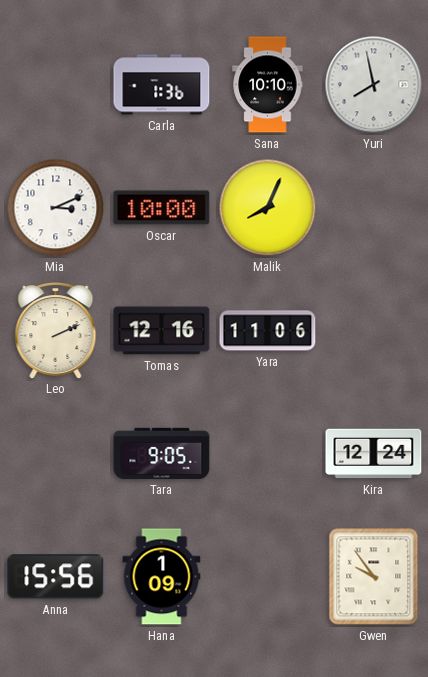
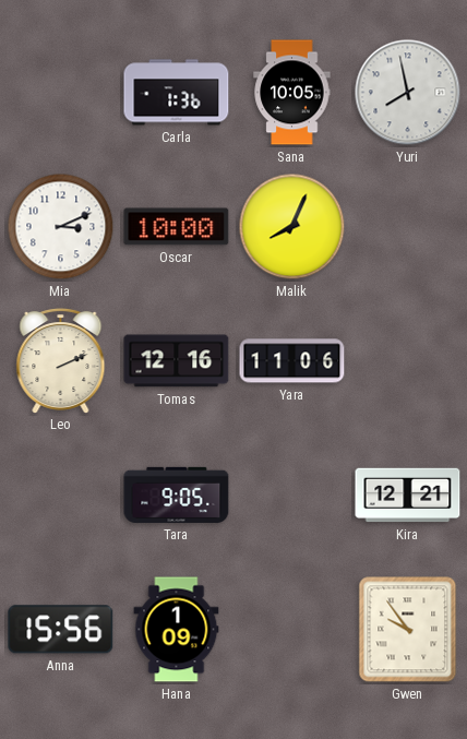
Sana: 10:10 -> 10:05 (292, 93)
Kira: 12:24 -> 12:21 (408, 496)
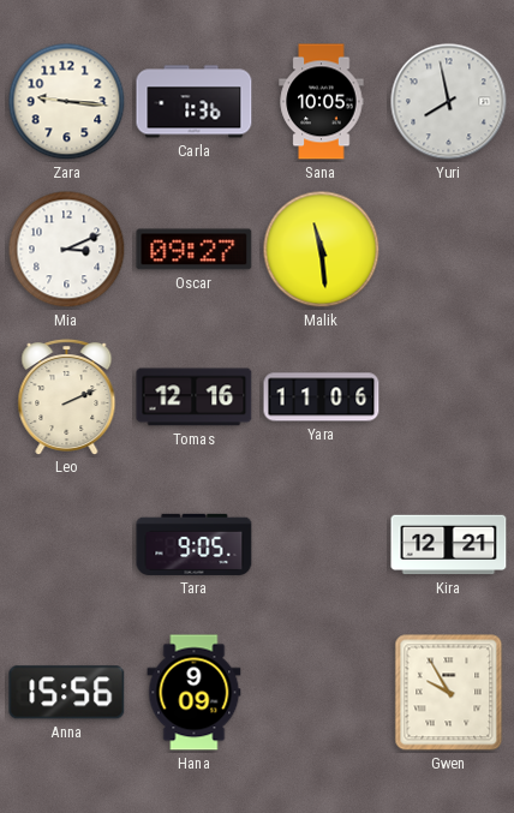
Zara: none -> 9:16 (67, 102)
Oscar: 10:00 -> 09:27 (195, 250)
Malik: 8:04 -> 11:29 (322, 250)
Hana: 1:09 -> 9:09 (195, 693)
Gwen: 9:54 -> 9:55 (449, 693)
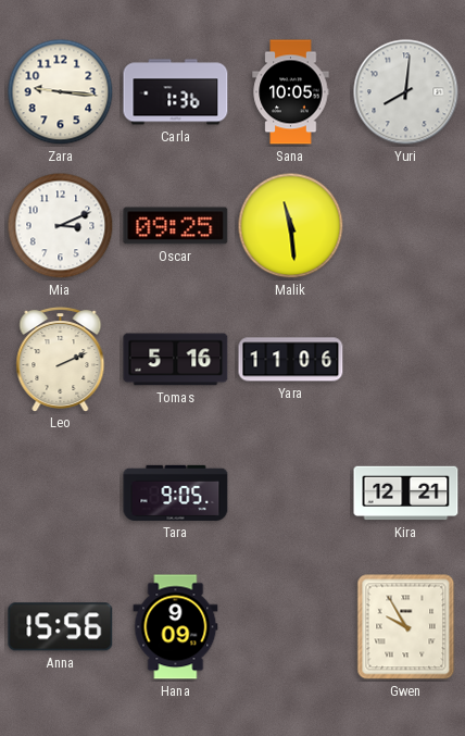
Yuri: 7:58 -> 8:01 (406, 92)
Oscar: 09:27 -> 09:25 (176, 226)
Tomas: 12:16 -> 5:16 (176, 360)
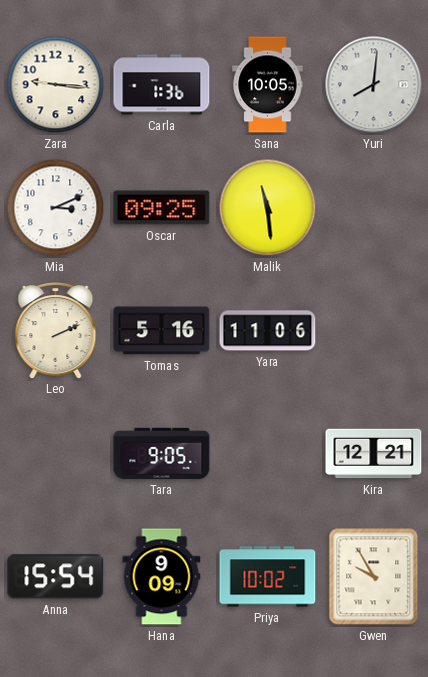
Anna: 15:56 -> 15:54 (56, 577)
Priya: none -> 10:02 (268, 577)
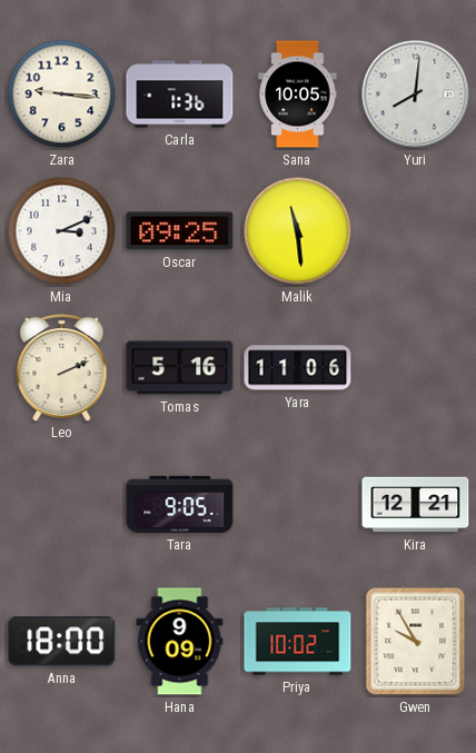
Anna: 15:54 -> 18:00 (62, 642)
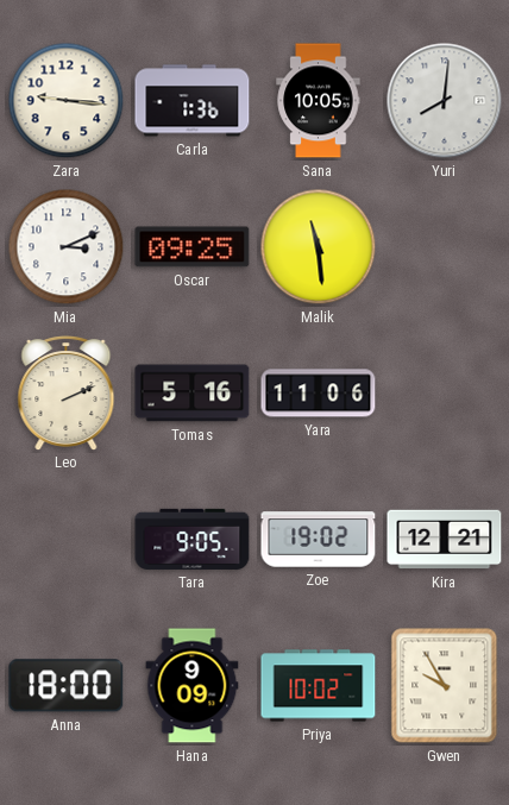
Zoe: none -> 19:02 (319, 540)
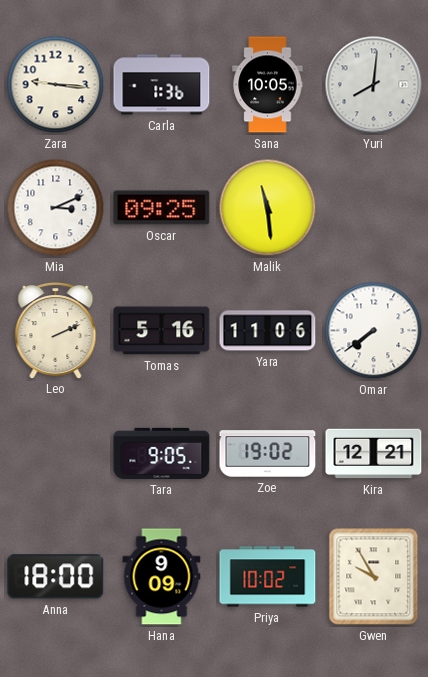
Omar: none -> 7:39 (374, 331)
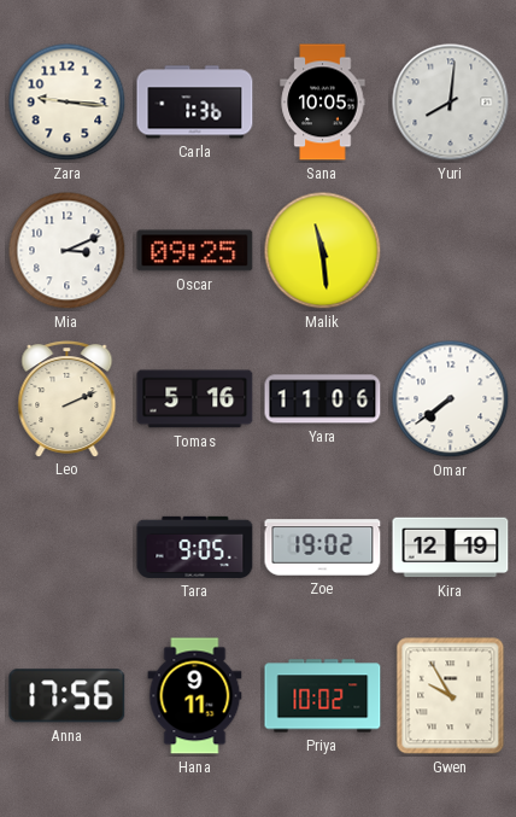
Kira: 12:21 -> 12:19 (451, 548)
Anna: 18:00 -> 17:56 (68, 696)
Hana: 9:09 -> 9:11 (195, 696)
